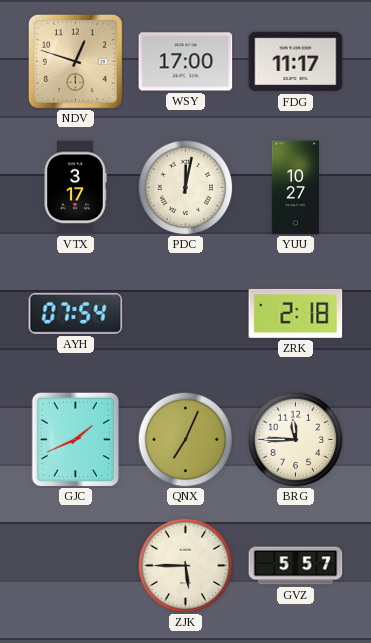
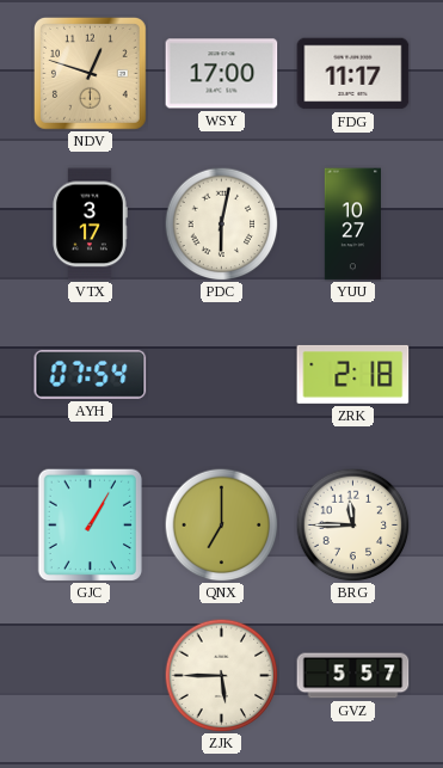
PDC: 12:02 -> 6:02 (221, 223)
GJC: 1:41 -> 1:05 (91, 524)
QNX: 7:04 -> 7:00 (221, 524)
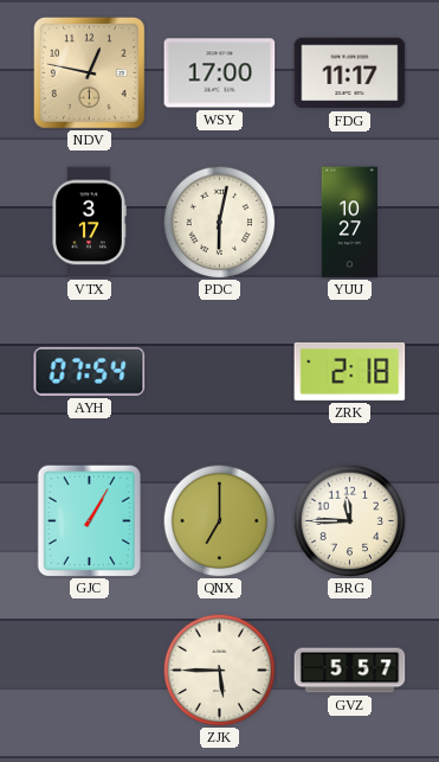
NDV: 12:48 -> 12:47 (89, 72)
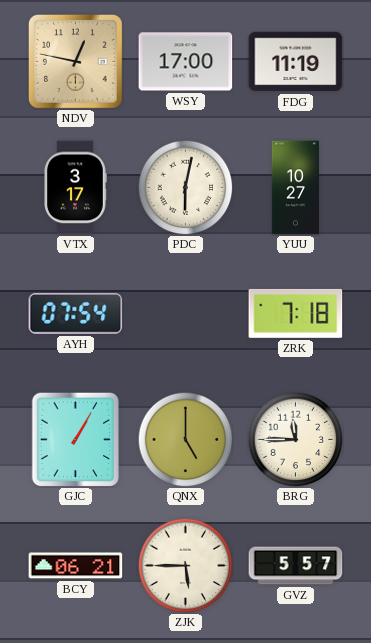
FDG: 11:17 -> 11:19 (296, 62)
ZRK: 2:18 -> 7:18 (296, 313)
QNX: 7:00 -> 5:00 (185, 439)
BCY: none -> 06:21 (76, 566)
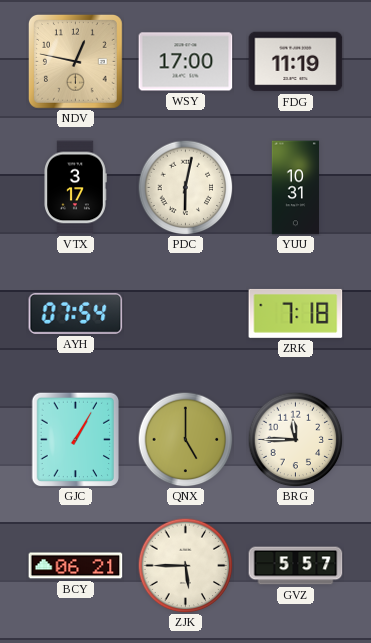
YUU: 10:27 -> 10:31 (295, 188)
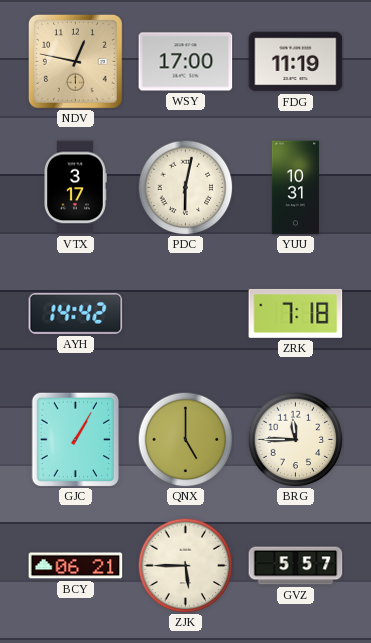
AYH: 07:54 -> 14:42 (76, 313)
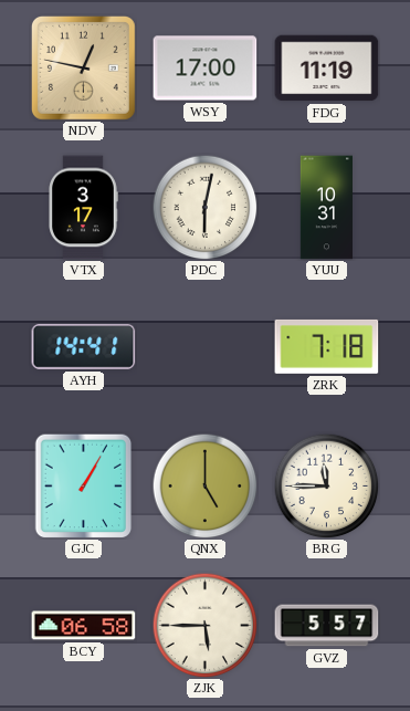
AYH: 14:42 -> 14:41 (84, 346)
BCY: 06:21 -> 06:58 (84, 626)
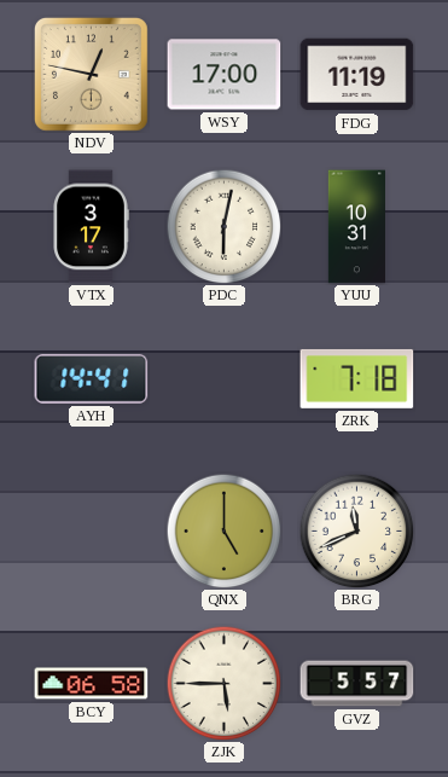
GJC: 1:05 -> none (84, 485)
BRG: 11:45 -> 11:41 (356, 530)
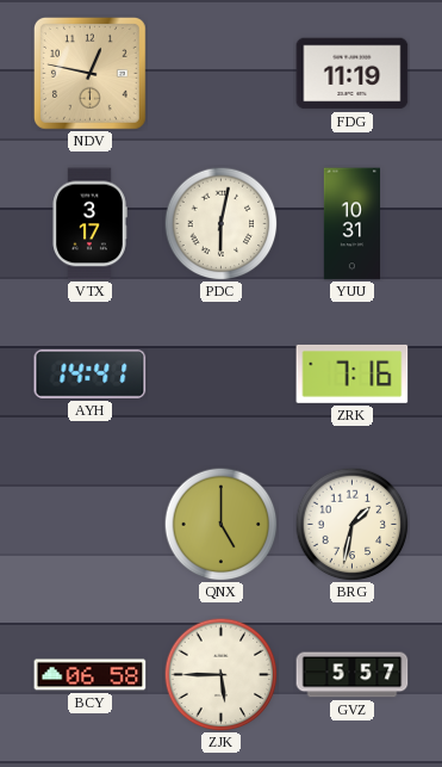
WSY: 17:00 -> none (225, 75)
ZRK: 7:18 -> 7:16 (353, 373)
BRG: 11:41 -> 1:32 (351, 524)
